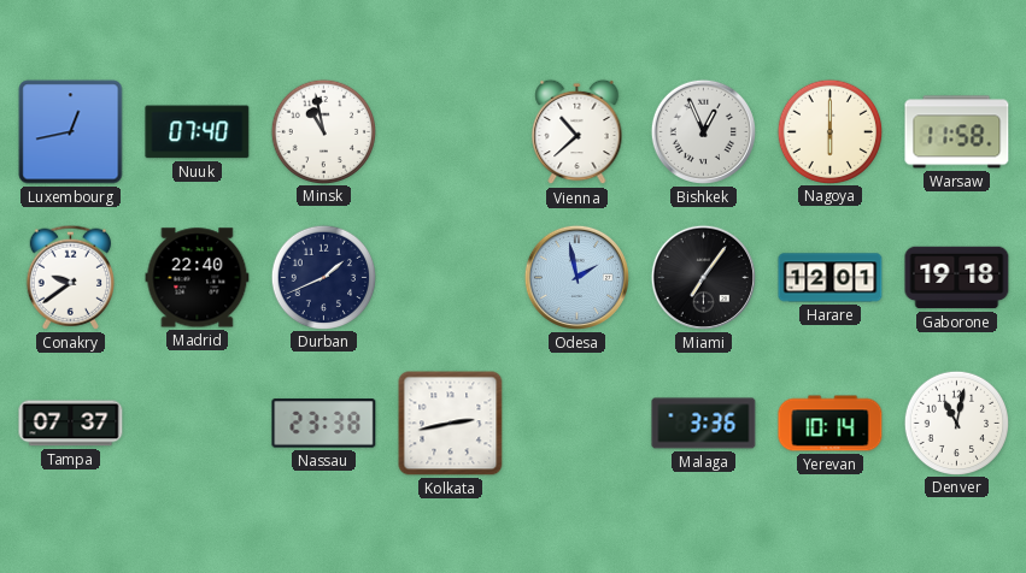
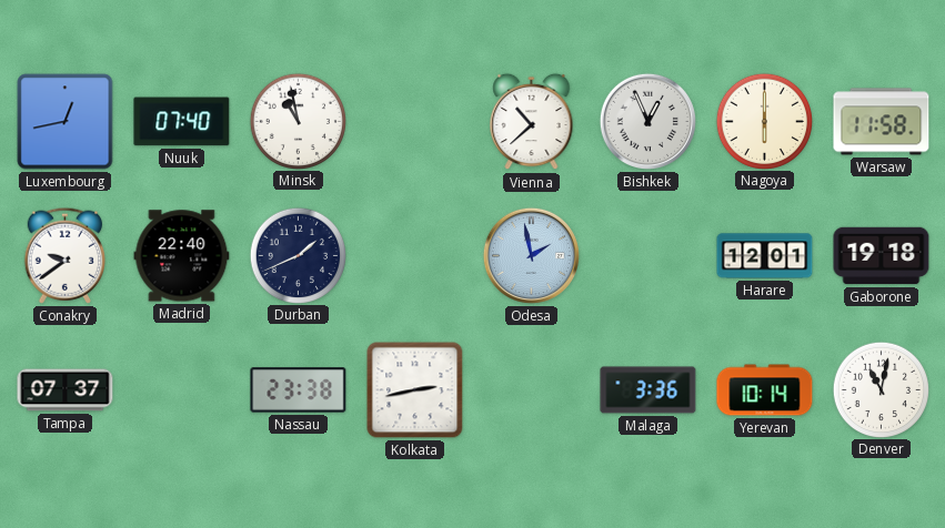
Miami: 7:06 -> none (703, 277)
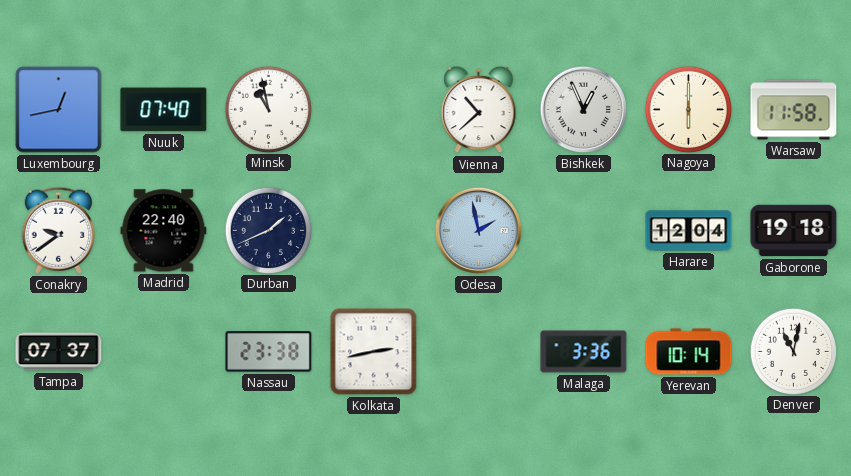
Harare: 12:01 -> 12:04 (689, 231)
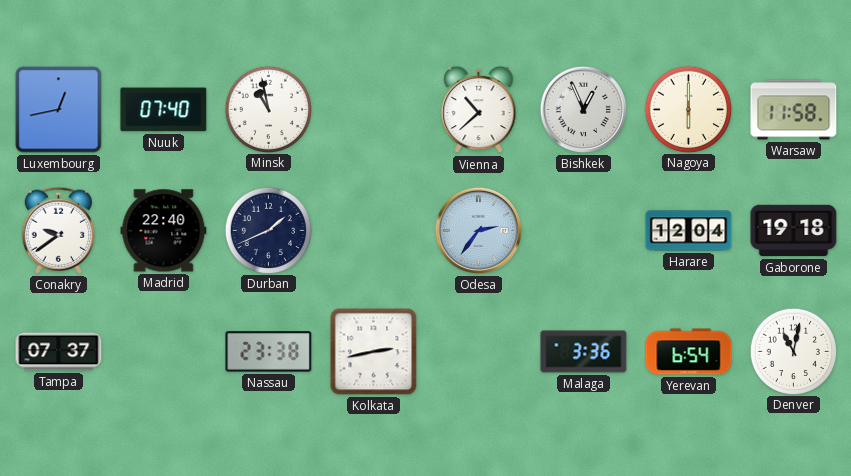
Odesa: 1:58 -> 2:36 (478, 230)
Yerevan: 10:14 -> 6:54 (689, 352)
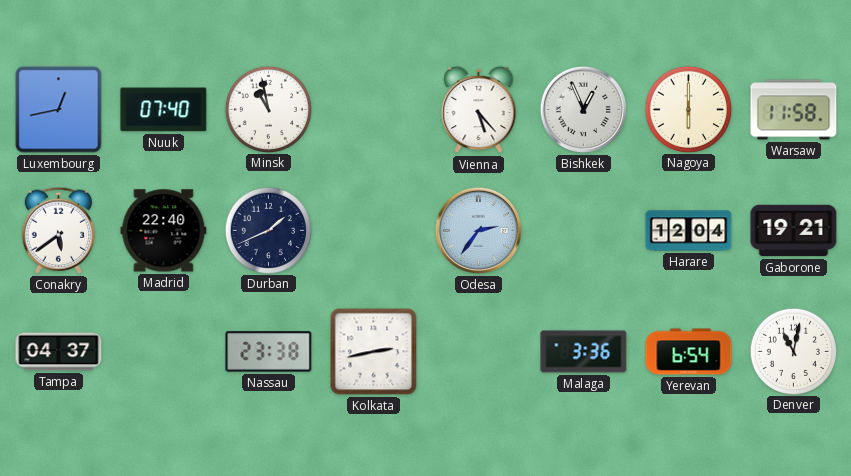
Vienna: 10:38 -> 5:23 (479, 110)
Conakry: 9:39 -> 5:39 (59, 230)
Gaborone: 19:18 -> 19:21 (794, 231)
Tampa: 07:37 -> 04:37 (59, 352)
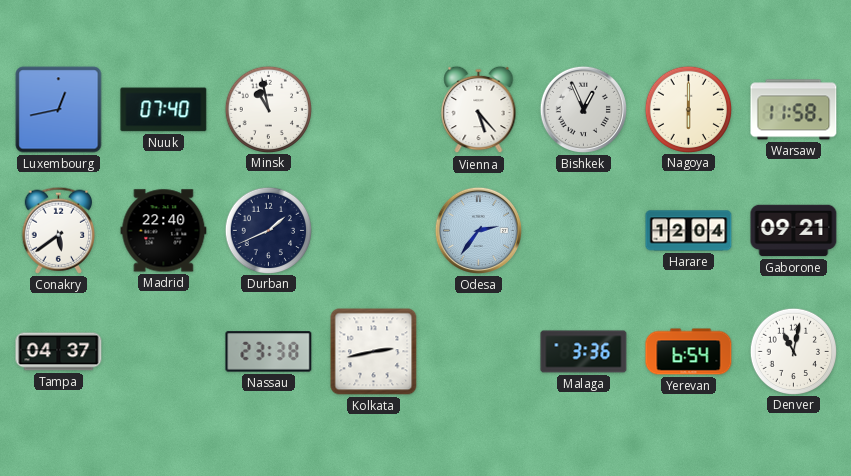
Gaborone: 19:21 -> 09:21 (794, 231)
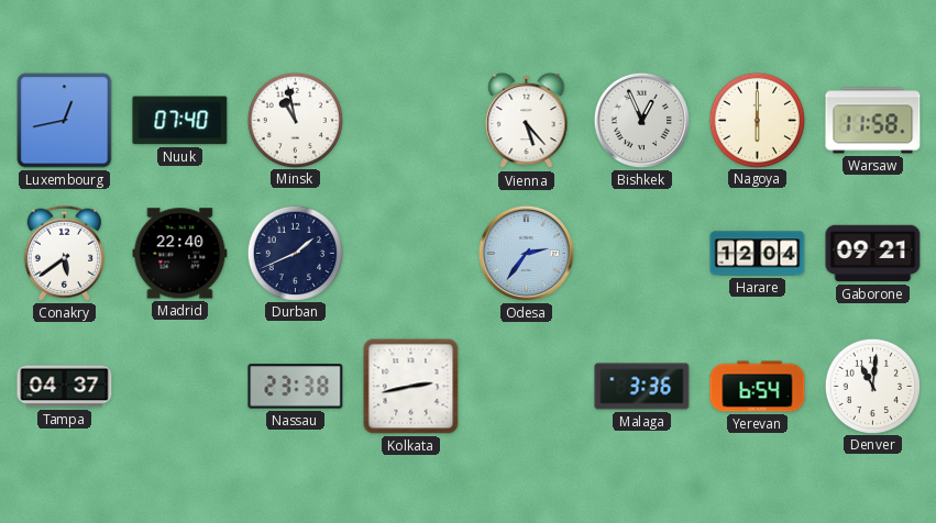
Denver: 11:02 -> 11:01 (872, 386)
